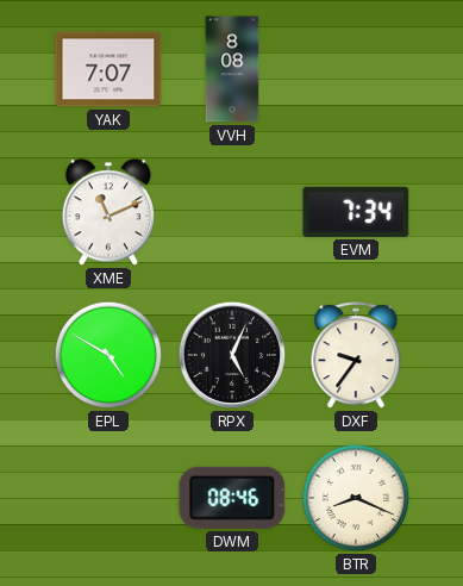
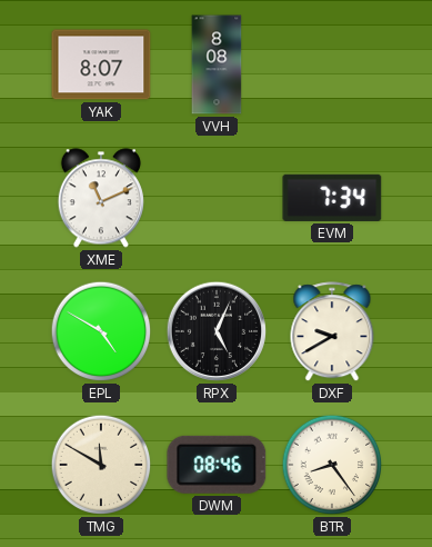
YAK: 7:07 -> 8:07 (101, 64)
DXF: 9:36 -> 9:40 (332, 332)
TMG: none -> 11:50 (101, 465)
BTR: 8:19 -> 8:24 (332, 465)
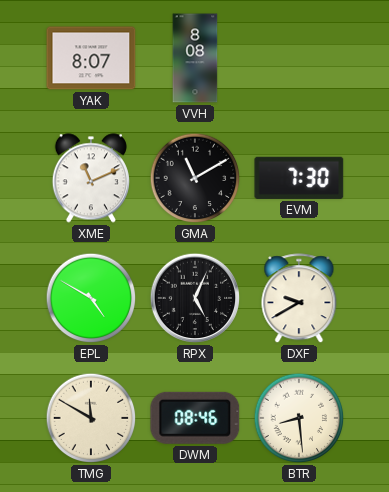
GMA: none -> 11:10 (195, 178)
EVM: 7:34 -> 7:30 (299, 178)
BTR: 8:24 -> 8:29 (299, 418)
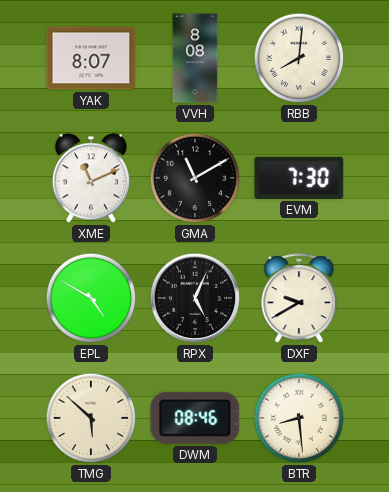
RBB: none -> 8:01 (299, 58)
TMG: 11:50 -> 5:52 (91, 418)
